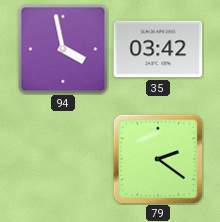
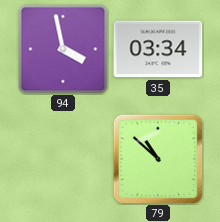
35: 03:42 -> 03:34 (158, 49)
79: 2:21 -> 10:52 (158, 159)
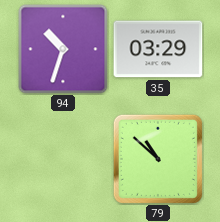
94: 3:58 -> 10:33 (63, 49)
35: 03:34 -> 03:29 (158, 49)
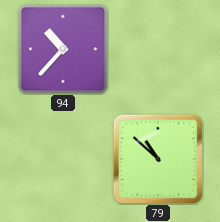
94: 10:33 -> 10:37 (63, 49)
35: 03:29 -> none (158, 49)
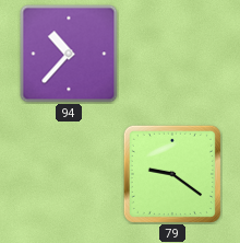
79: 10:52 -> 9:21 (172, 174)
